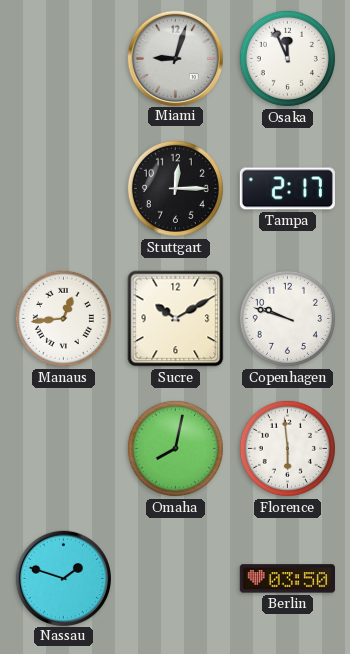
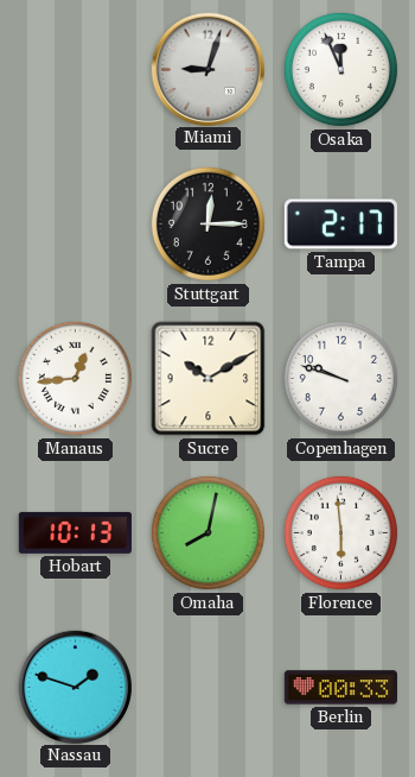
Hobart: none -> 10:13 (75, 532)
Berlin: 03:50 -> 00:33 (340, 688)
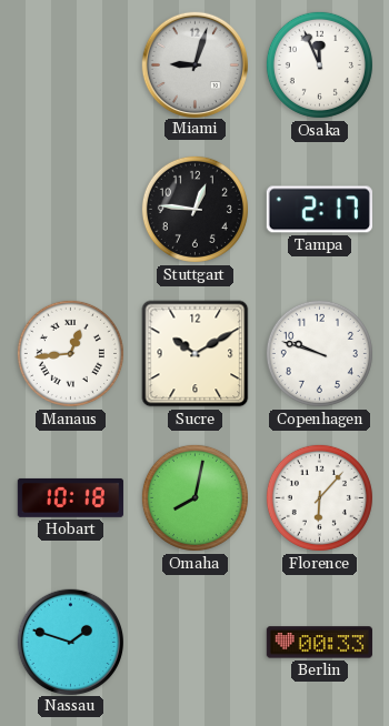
Stuttgart: 12:15 -> 12:46 (194, 209)
Hobart: 10:13 -> 10:18 (70, 497)
Florence: 5:59 -> 6:07 (319, 497)
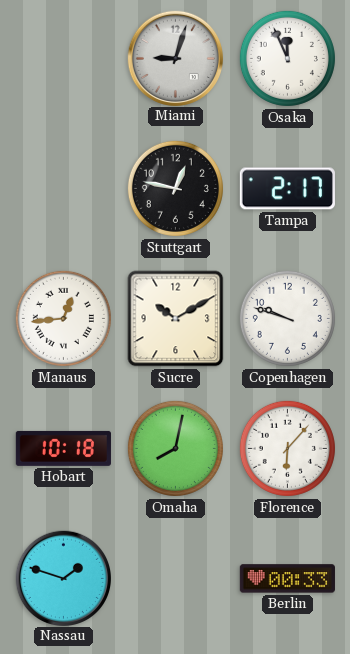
Stuttgart: 12:46 -> 12:47 (175, 188)
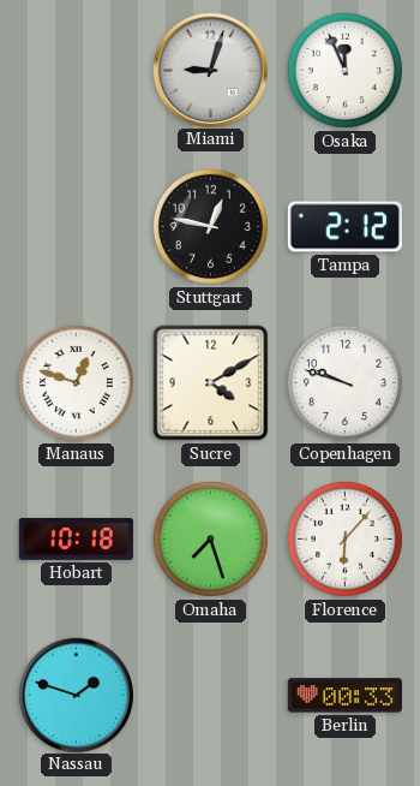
Tampa: 2:17 -> 2:12 (344, 227)
Manaus: 12:44 -> 12:48 (76, 382)
Sucre: 10:10 -> 4:10 (211, 383)
Omaha: 8:02 -> 7:27 (210, 538)
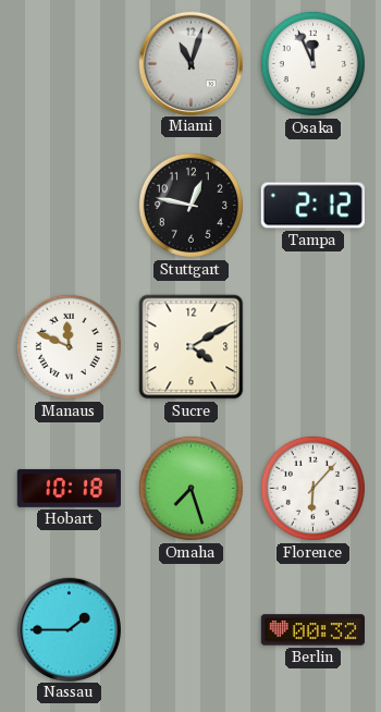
Miami: 9:03 -> 11:03 (190, 63)
Manaus: 12:48 -> 11:49 (69, 346)
Copenhagen: 9:48 -> none (344, 382)
Nassau: 1:48 -> 1:45 (69, 629)
Berlin: 00:33 -> 00:32 (312, 630)
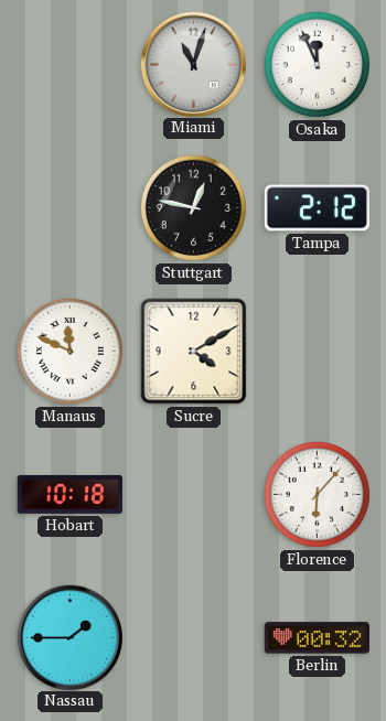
Omaha: 7:27 -> none (190, 488)
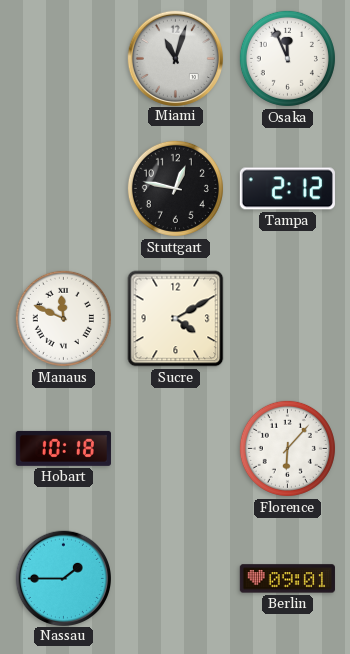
Berlin: 00:32 -> 09:01 (287, 579)
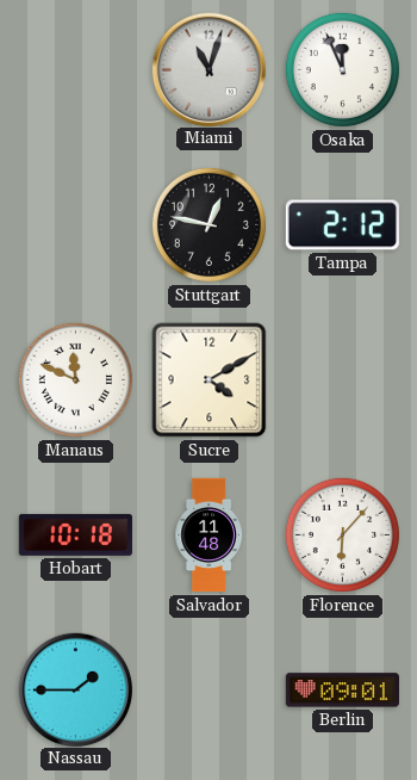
Salvador: none -> 11:48 (208, 536)
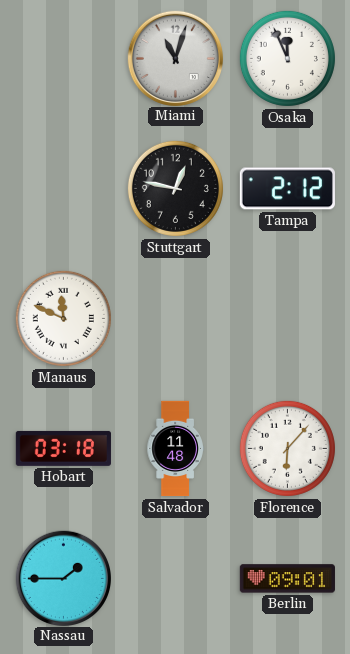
Sucre: 4:10 -> none (210, 380)
Hobart: 10:18 -> 03:18 (63, 448)
